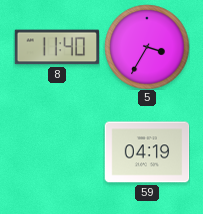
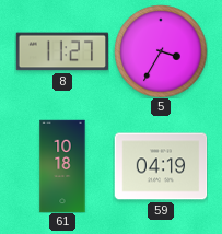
8: 11:40 -> 11:27 (62, 51)
61: none -> 10:18 (62, 166)
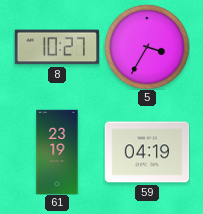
8: 11:27 -> 10:27 (57, 47)
61: 10:18 -> 23:19 (57, 152)
